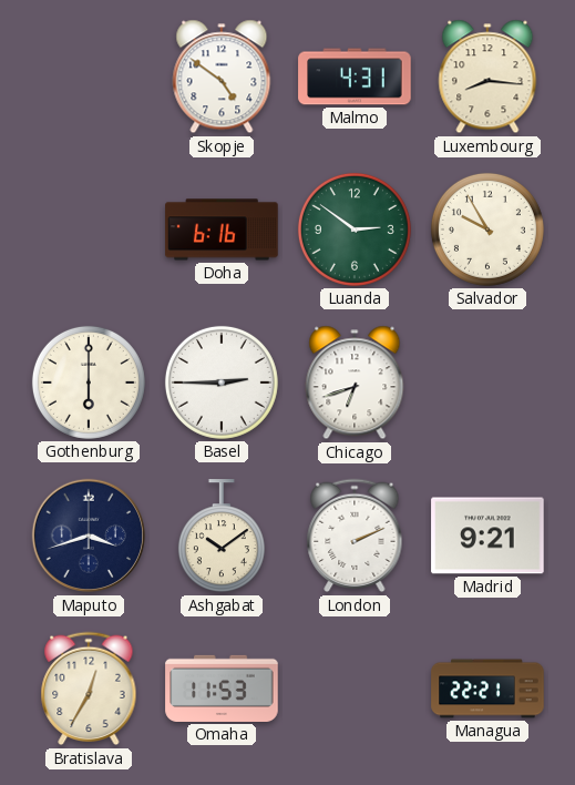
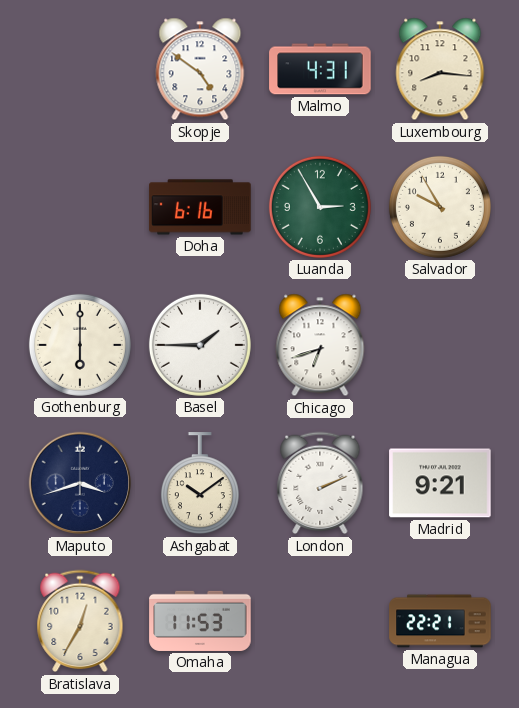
Luanda: 2:51 -> 2:55 (320, 207)
Basel: 2:45 -> 1:45 (200, 345)
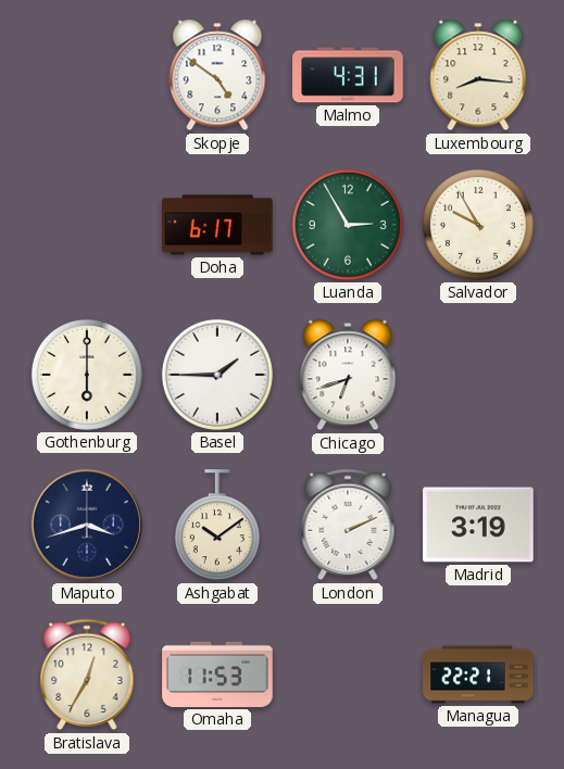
Doha: 6:16 -> 6:17 (217, 225)
Madrid: 9:21 -> 3:19 (478, 525)
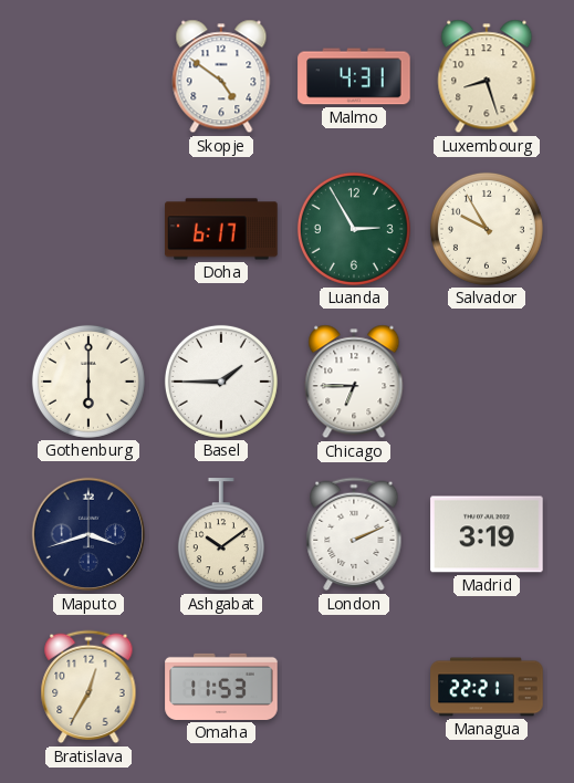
Luxembourg: 8:16 -> 8:27 (487, 76)
Chicago: 6:42 -> 6:45 (354, 382)
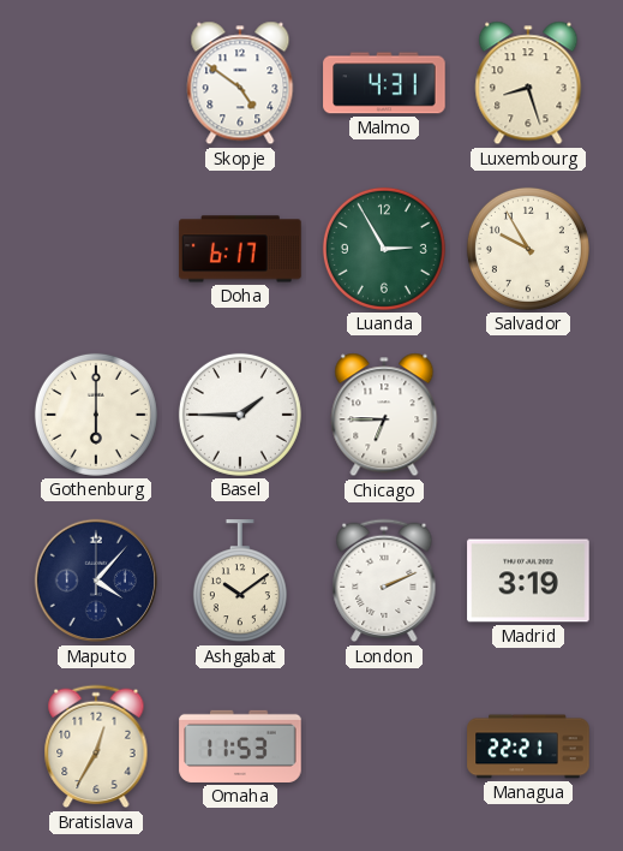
Maputo: 3:42 -> 4:07 (96, 581)
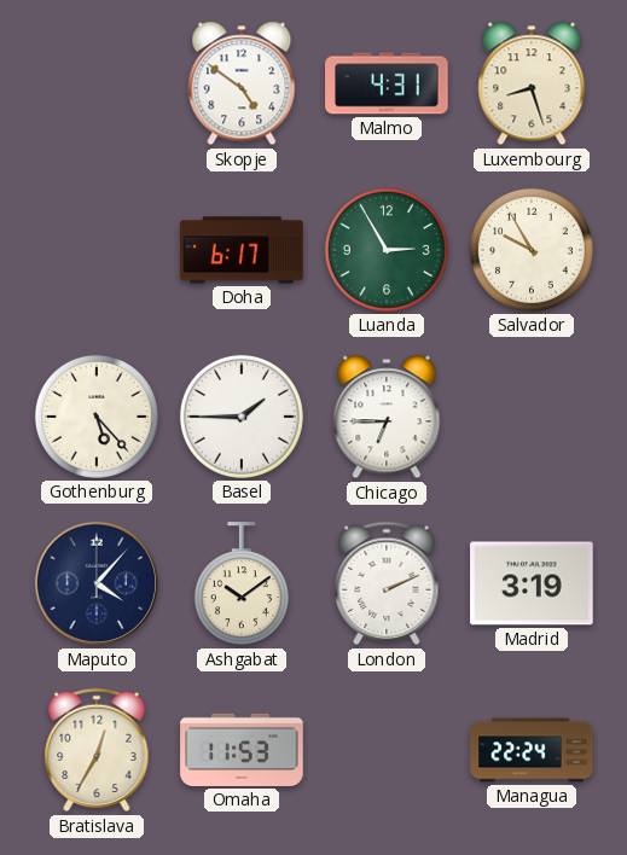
Gothenburg: 6:00 -> 5:23 (97, 417)
Managua: 22:21 -> 22:24 (532, 750)
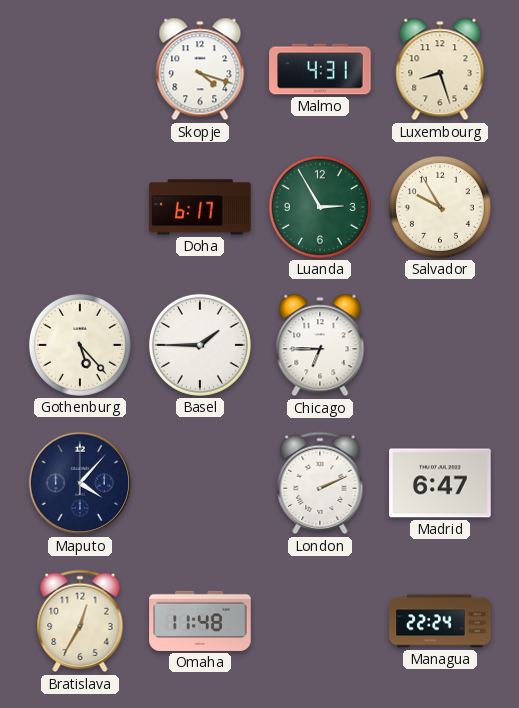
Skopje: 4:51 -> 4:18 (200, 69)
Ashgabat: 10:09 -> none (242, 584)
Madrid: 3:19 -> 6:47 (440, 483)
Omaha: 11:53 -> 11:48 (200, 621)
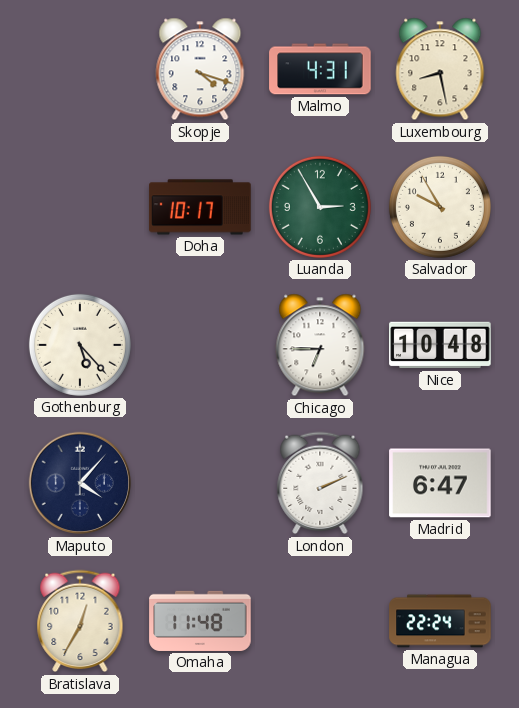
Luxembourg: 8:27 -> 8:28 (440, 69)
Doha: 6:17 -> 10:17 (200, 207)
Basel: 1:45 -> none (200, 345)
Nice: none -> 10:48 (440, 345)
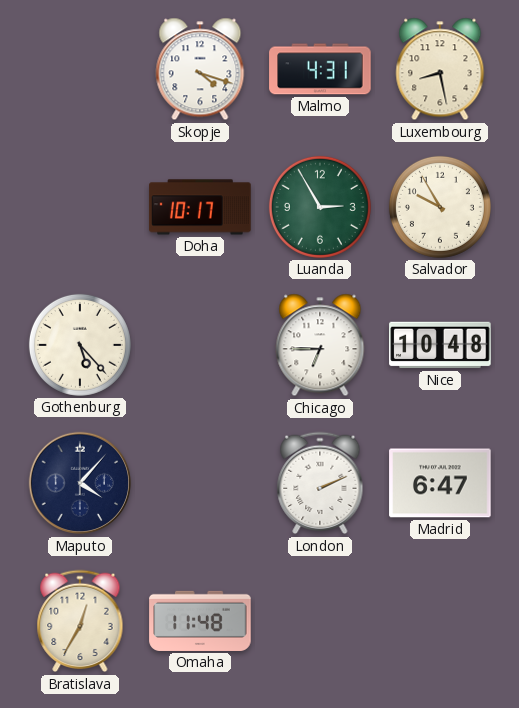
Managua: 22:24 -> none (440, 621)
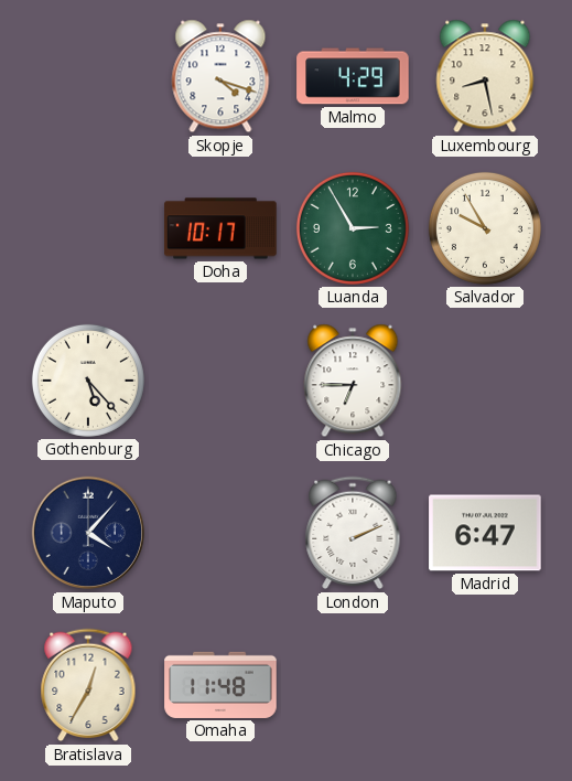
Malmo: 4:31 -> 4:29 (353, 76)
Nice: 10:48 -> none (440, 345)
